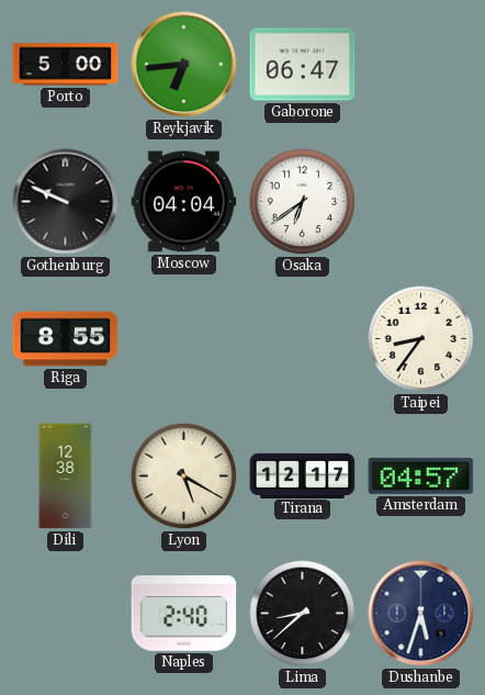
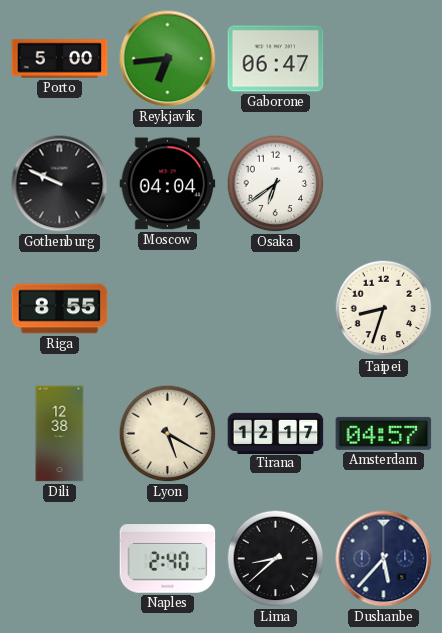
Taipei: 8:36 -> 8:33 (384, 309)
Dushanbe: 5:33 -> 5:37 (384, 559)
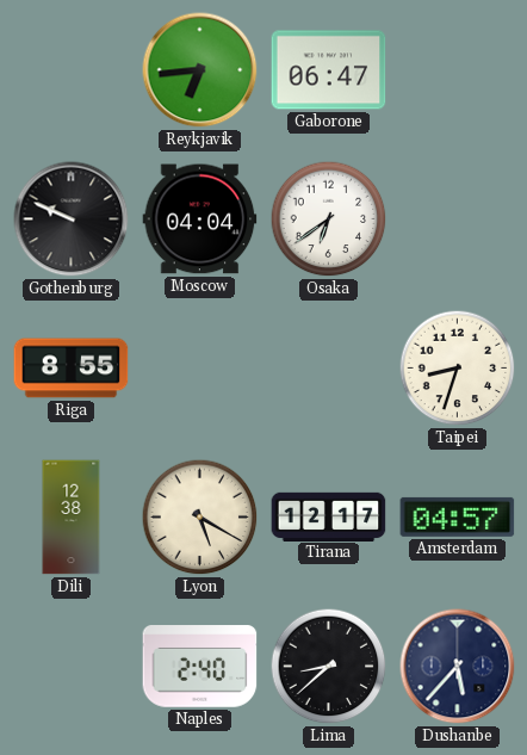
Porto: 5:00 -> none (60, 59)
